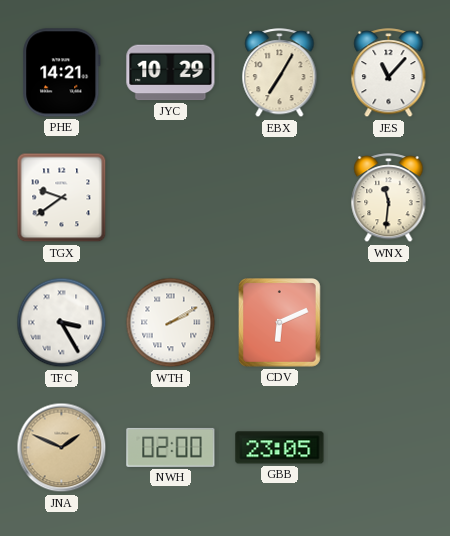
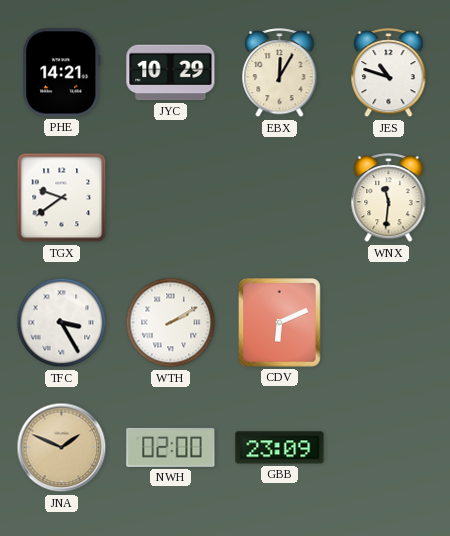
EBX: 7:05 -> 12:05 (280, 73)
JES: 11:07 -> 10:48 (389, 73)
GBB: 23:05 -> 23:09 (280, 448)
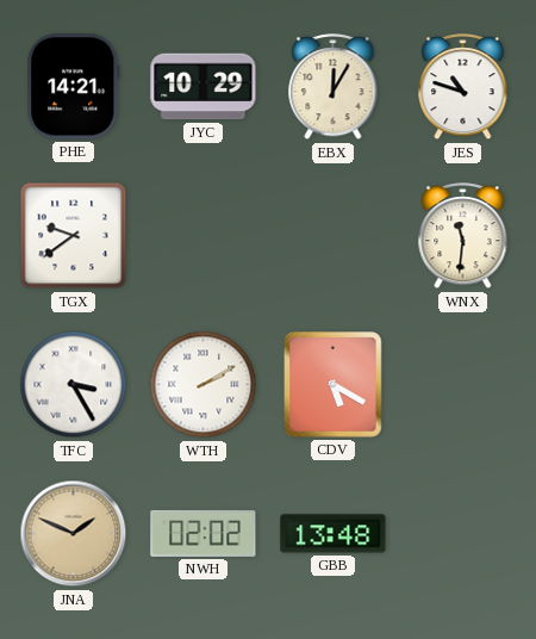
CDV: 6:11 -> 5:20 (334, 385)
NWH: 02:00 -> 02:02 (204, 533)
GBB: 23:09 -> 13:48 (334, 534)
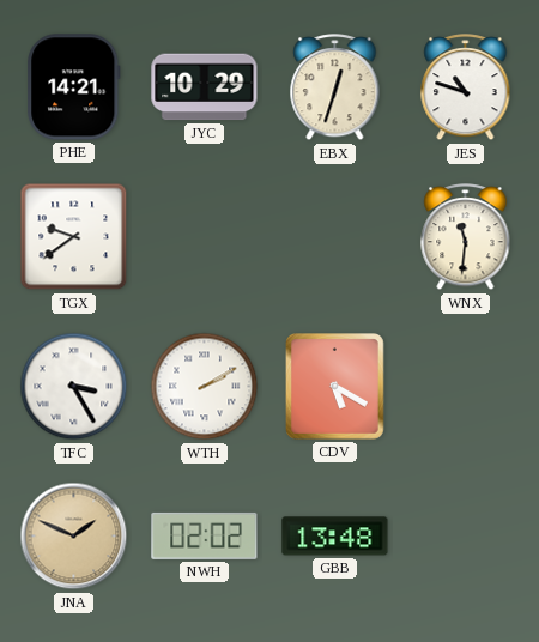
EBX: 12:05 -> 12:33 (335, 87)
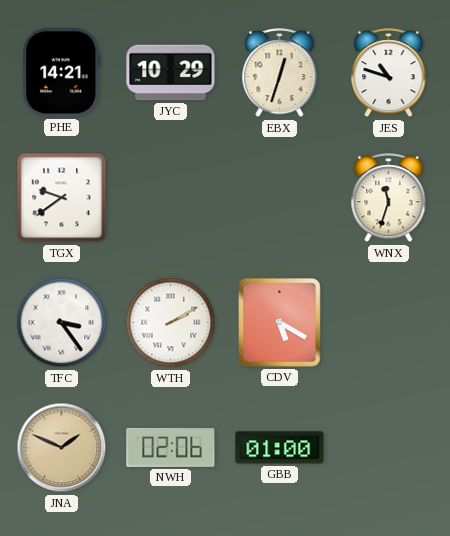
WNX: 11:31 -> 11:33 (389, 198)
TFC: 3:25 -> 3:24 (62, 323)
NWH: 02:02 -> 02:06 (171, 447)
GBB: 13:48 -> 01:00 (280, 448)
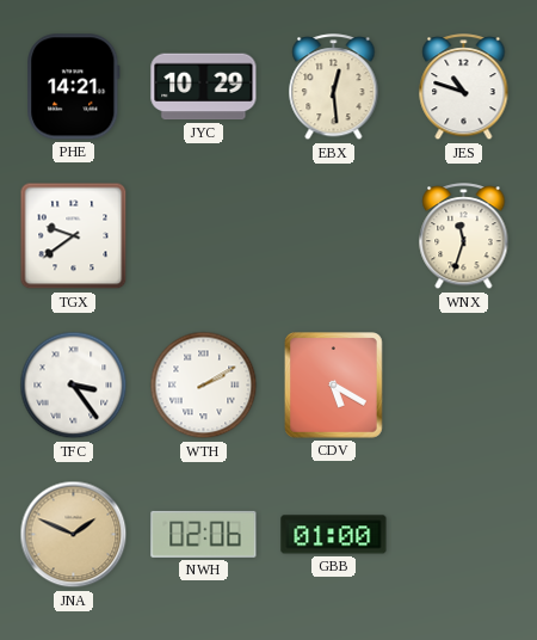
EBX: 12:33 -> 12:29 (334, 87)
